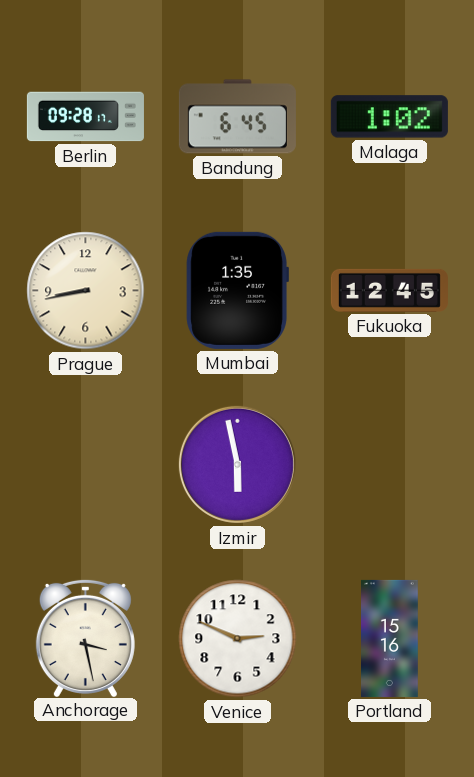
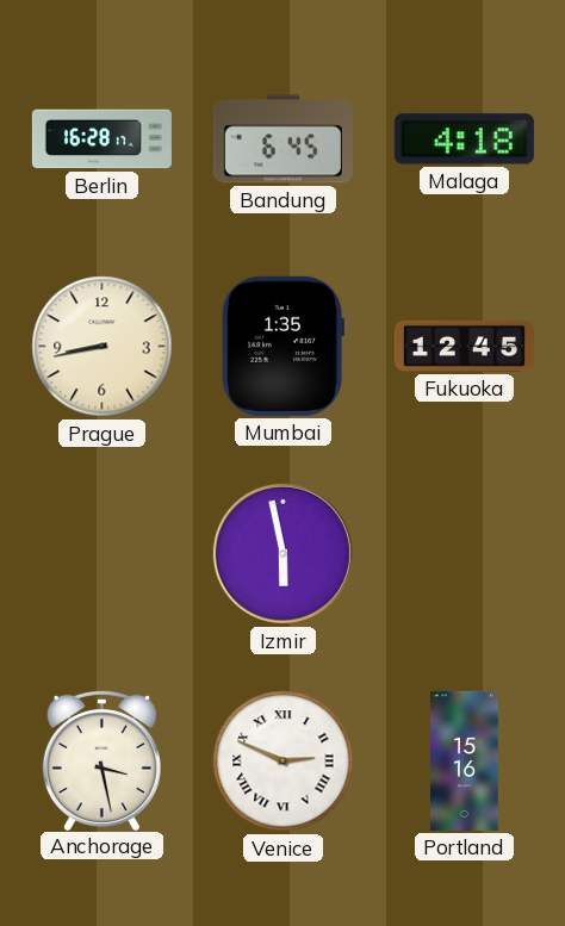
Berlin: 09:28 -> 16:28 (101, 139)
Malaga: 1:02 -> 4:18 (464, 139)
Venice numerals: Arabic -> Roman (284, 762)
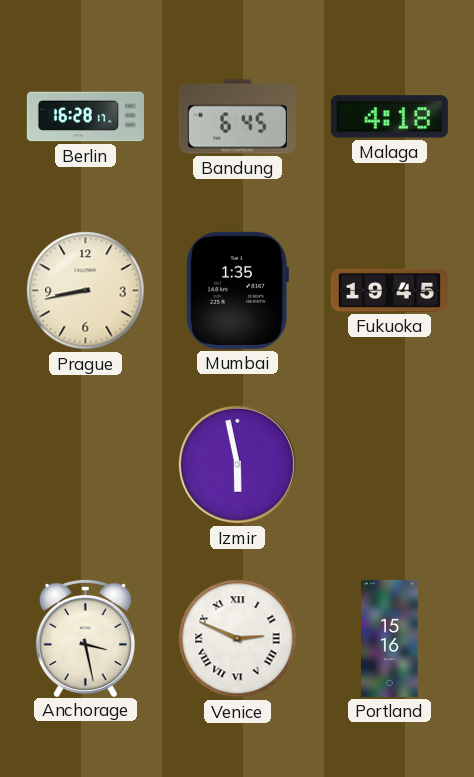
Fukuoka: 12:45 -> 19:45 (389, 290)
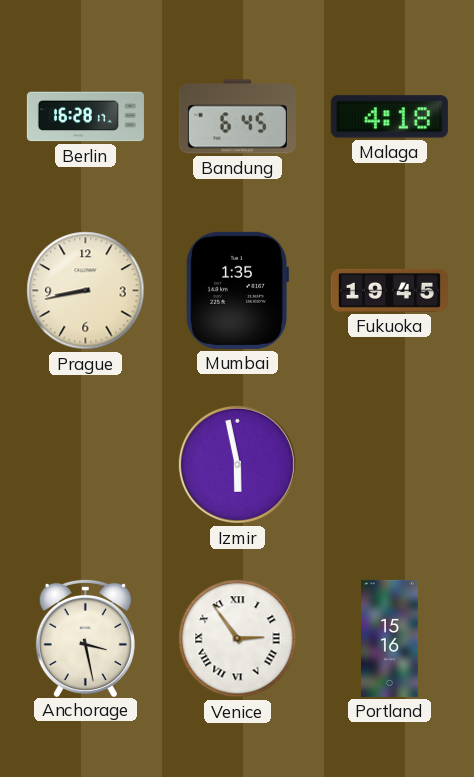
Venice: 2:49 -> 2:54 (238, 639)
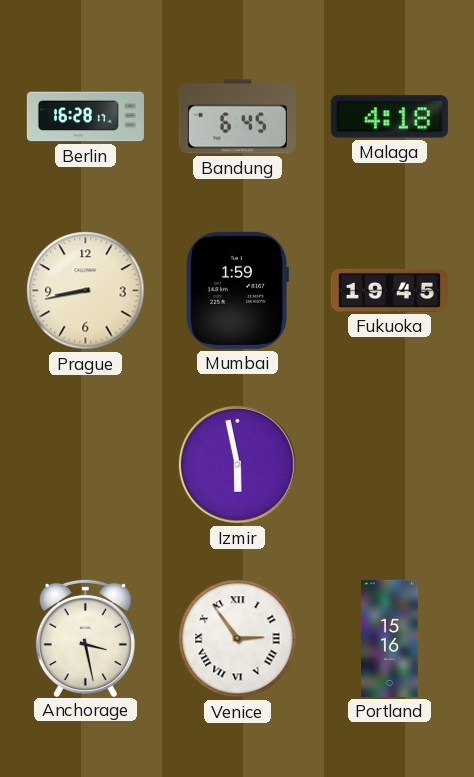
Mumbai: 1:35 -> 1:59 (237, 290)
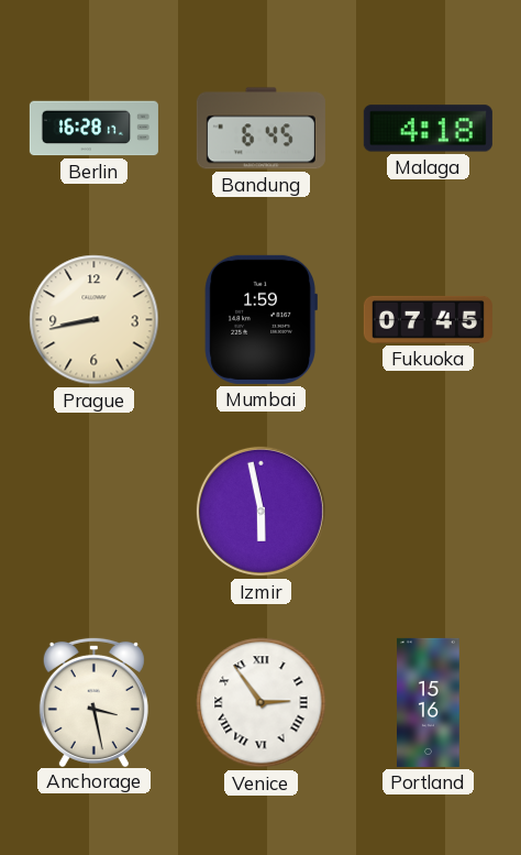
Fukuoka: 19:45 -> 07:45 (428, 319)
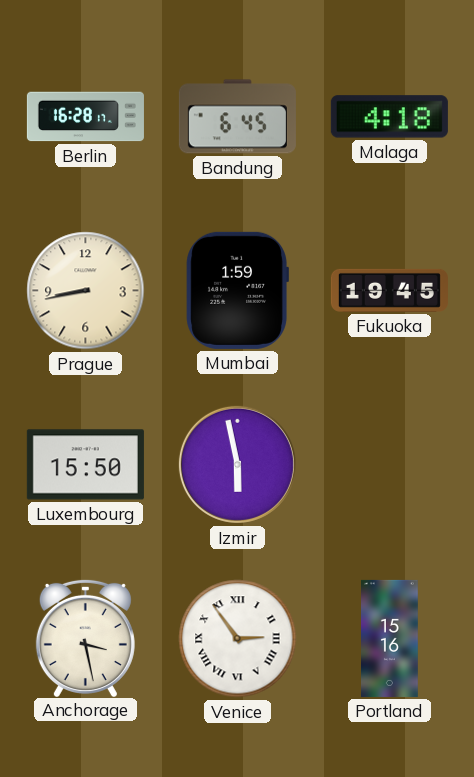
Fukuoka: 07:45 -> 19:45 (389, 290)
Luxembourg: none -> 15:50 (85, 465)
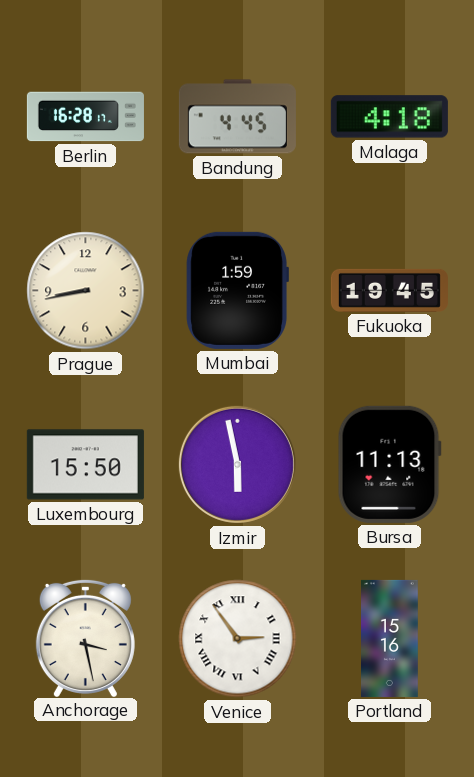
Bandung: 6:45 -> 4:45 (237, 117)
Bursa: none -> 11:13 (389, 464)
